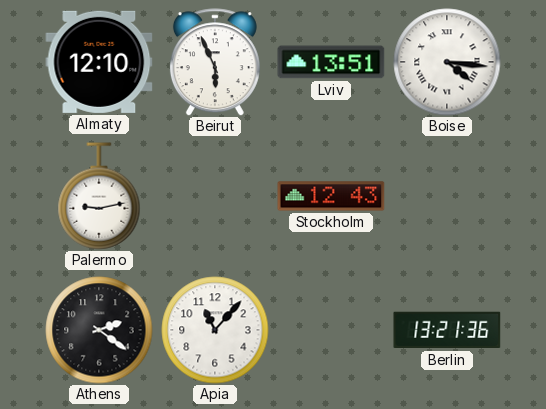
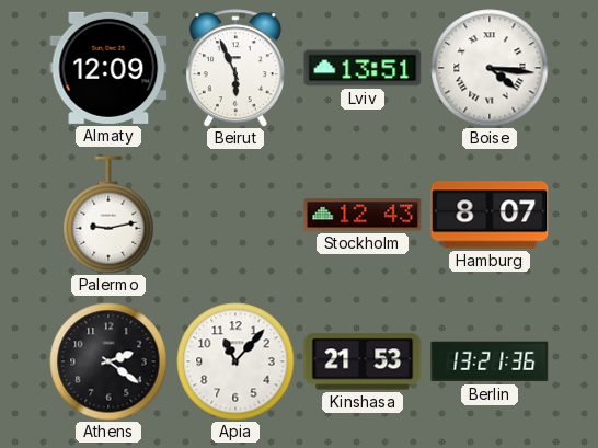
Almaty: 12:10 -> 12:09 (108, 68)
Hamburg: none -> 8:07 (490, 215)
Kinshasa: none -> 21:53 (363, 361)
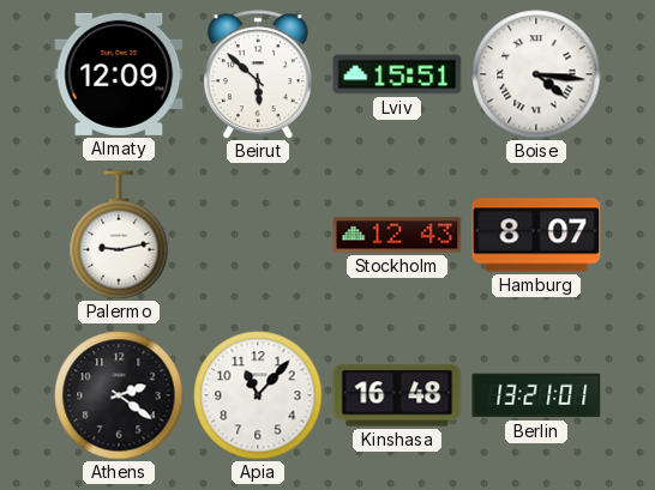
Beirut: 5:56 -> 5:52 (258, 74)
Lviv: 13:51 -> 15:51 (397, 74)
Kinshasa: 21:53 -> 16:48 (397, 395)
Berlin: 13:21:36 -> 13:21:01 (536, 395)
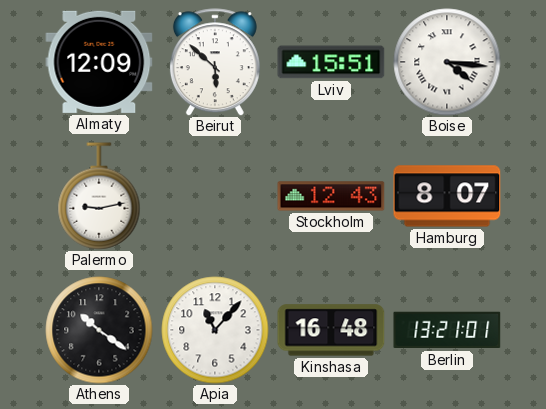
Athens: 2:21 -> 10:21 (99, 330)
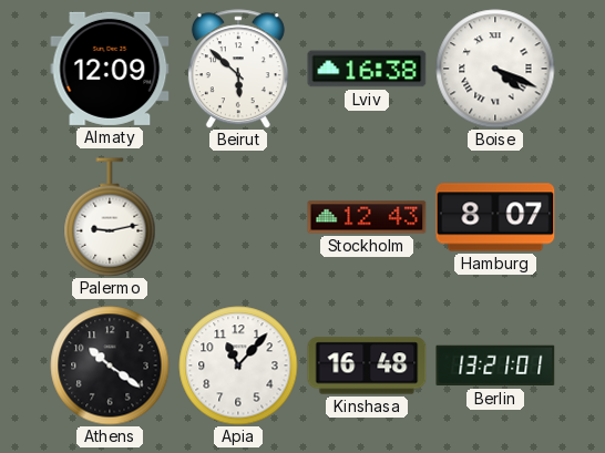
Lviv: 15:51 -> 16:38 (367, 69)
Boise: 4:16 -> 4:19 (495, 69)
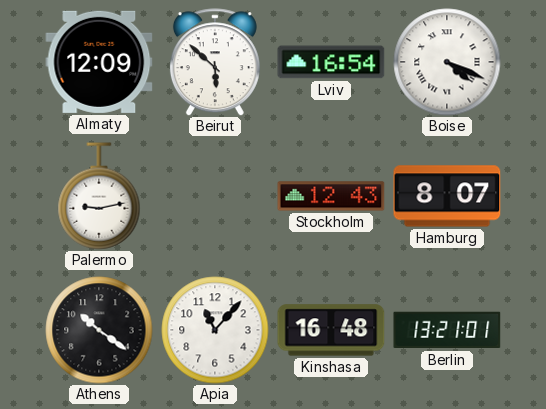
Lviv: 16:38 -> 16:54 (331, 62)
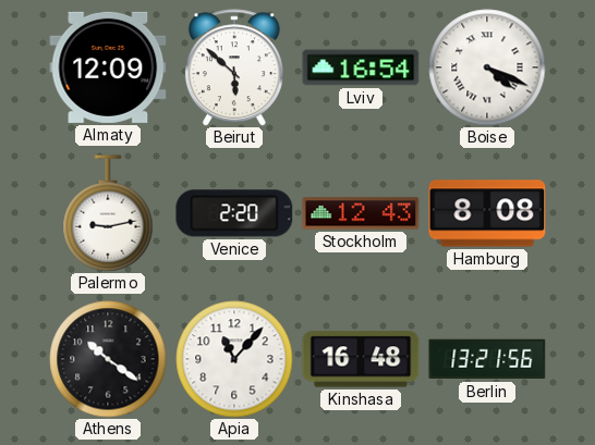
Venice: none -> 2:20 (234, 213)
Hamburg: 8:07 -> 8:08 (487, 213)
Berlin: 13:21:01 -> 13:21:56 (487, 359)
